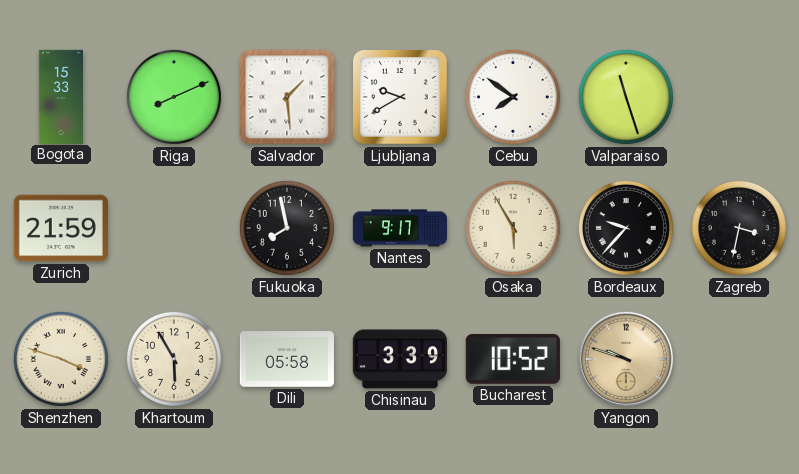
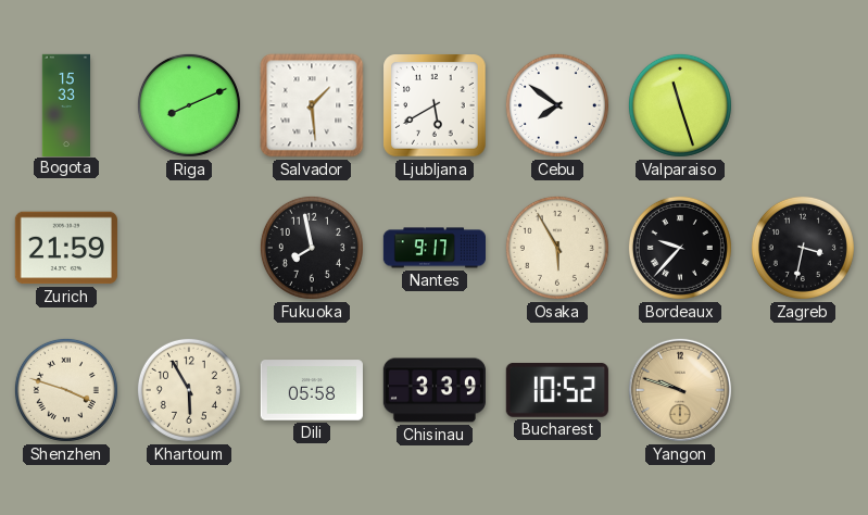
Ljubljana: 9:40 -> 5:40 (435, 105)
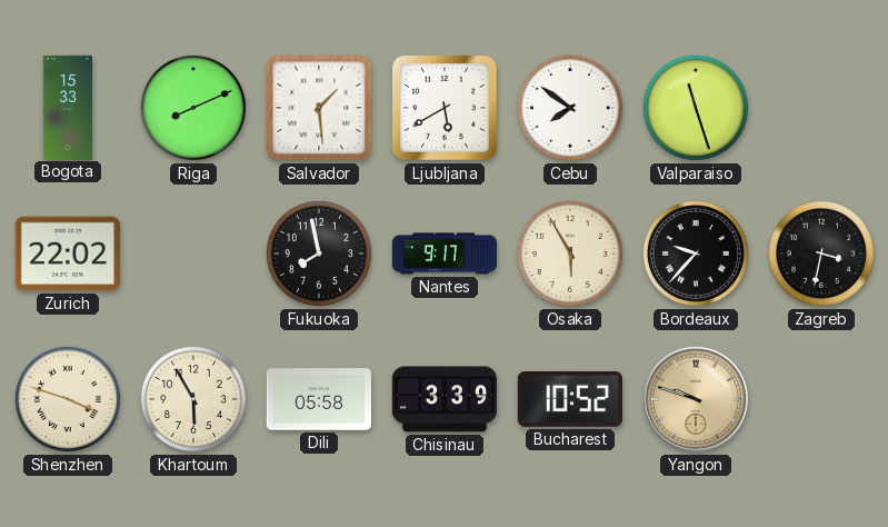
Zurich: 21:59 -> 22:02 (68, 253)
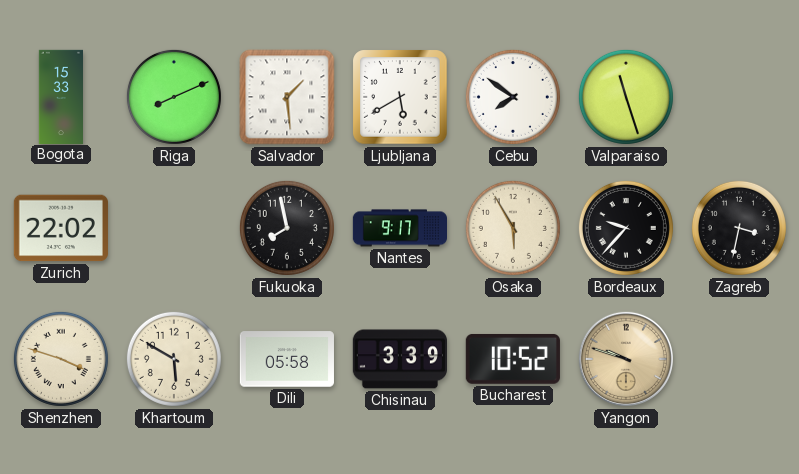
Khartoum: 5:55 -> 5:50 (174, 359)
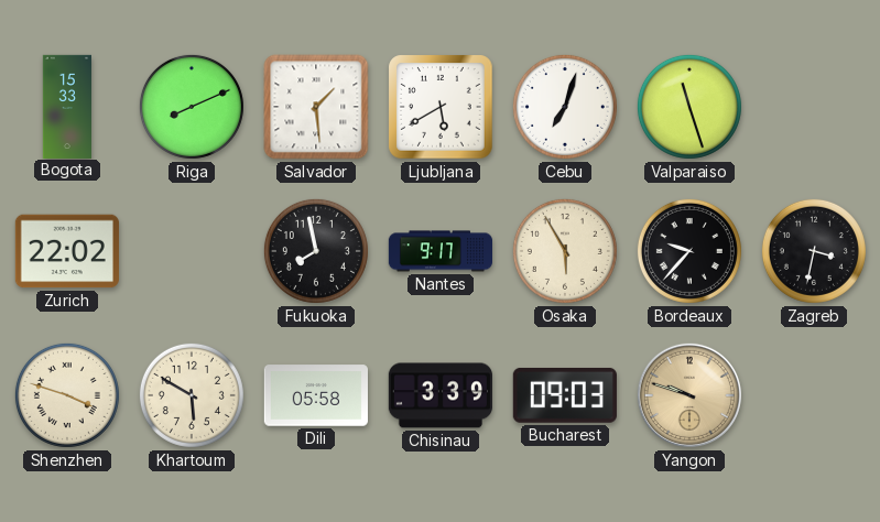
Cebu: 7:51 -> 7:03 (565, 107)
Bucharest: 10:52 -> 09:03 (565, 395)
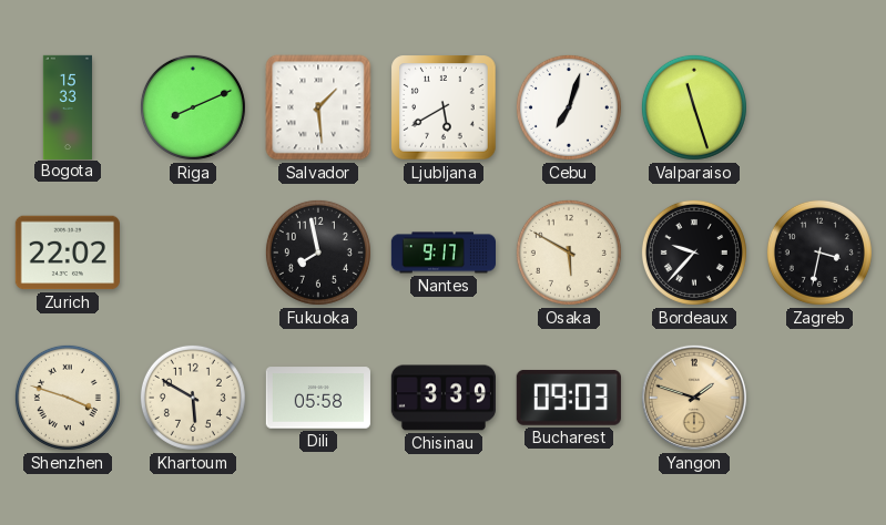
Osaka: 5:55 -> 5:50 (569, 253)
Yangon: 9:48 -> 1:48 (694, 398)
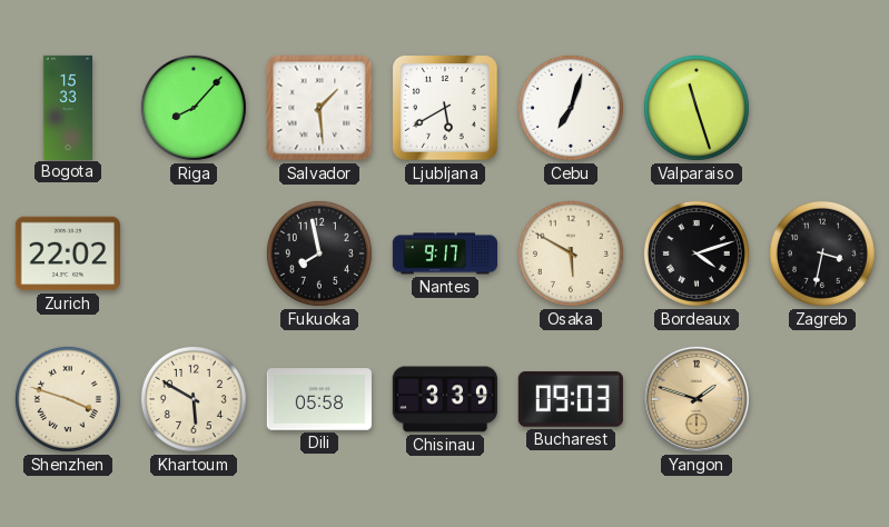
Riga: 8:11 -> 8:07 (194, 108)
Bordeaux: 9:37 -> 4:12 (697, 253)
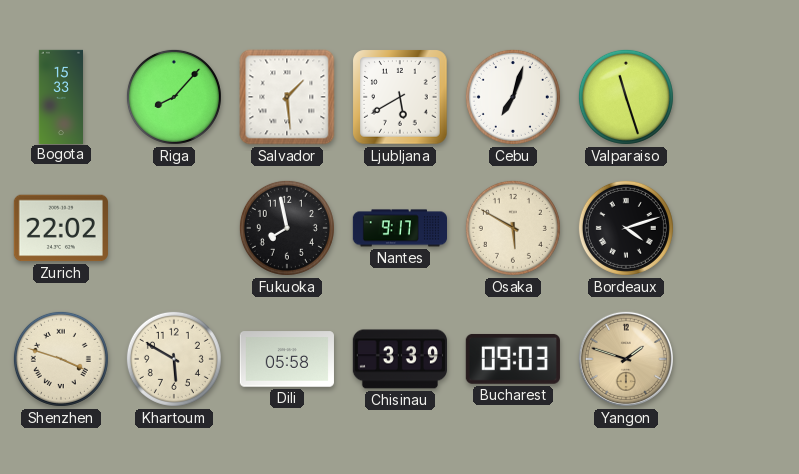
Zagreb: 3:32 -> none (822, 253)
